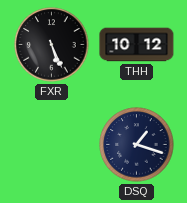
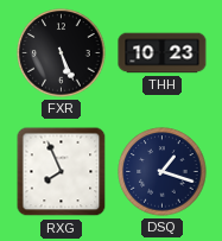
THH: 10:12 -> 10:23 (163, 53)
RXG: none -> 7:56 (62, 172)
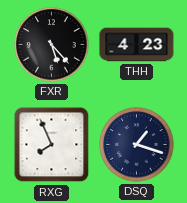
FXR: 5:26 -> 5:23 (52, 45)
THH: 10:23 -> 4:23 (137, 45)
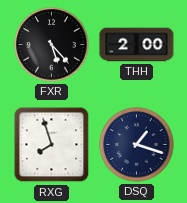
THH: 4:23 -> 2:00 (137, 45)
RXG: 7:56 -> 7:57 (52, 145)
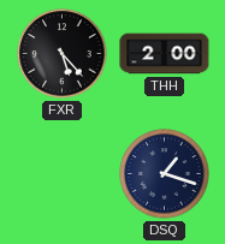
RXG: 7:57 -> none (52, 145)
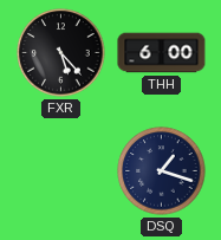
THH: 2:00 -> 6:00 (162, 53)
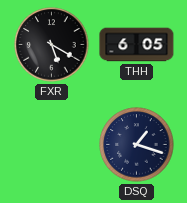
FXR: 5:23 -> 5:20 (52, 45)
THH: 6:00 -> 6:05 (137, 45)
